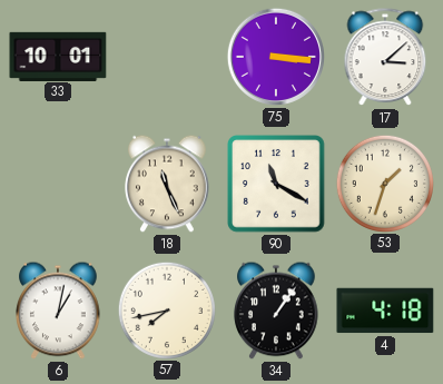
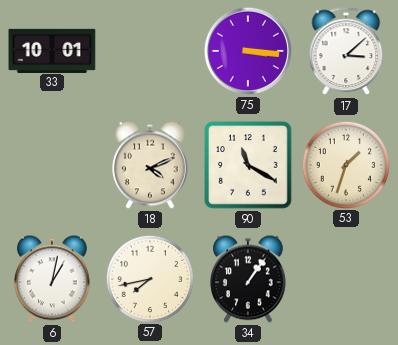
18: 11:26 -> 4:11 (150, 165)
4: 4:18 -> none (385, 311)
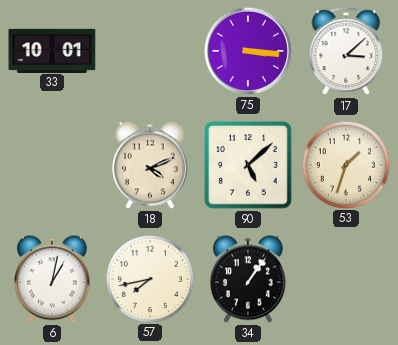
90: 11:20 -> 5:08 (249, 166)
